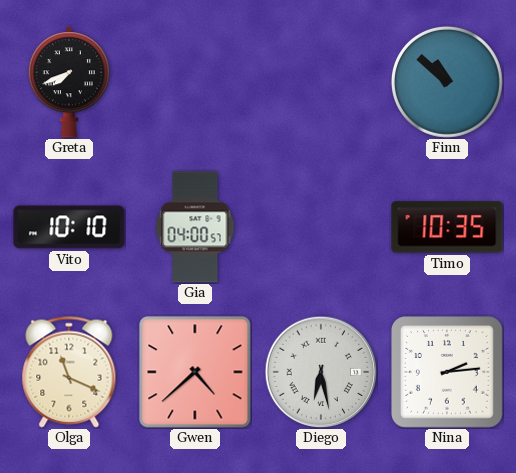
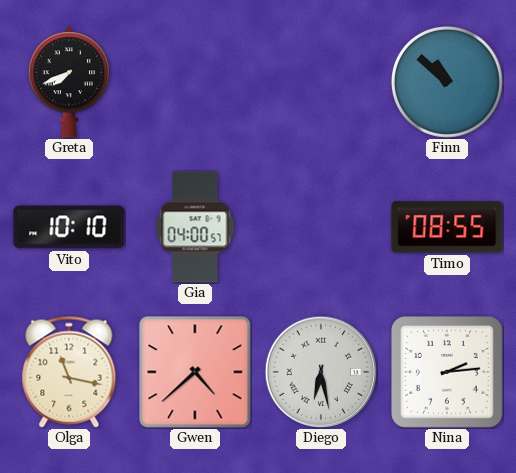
Timo: 10:35 -> 08:55 (447, 227)
Olga: 11:19 -> 11:17 (69, 372)
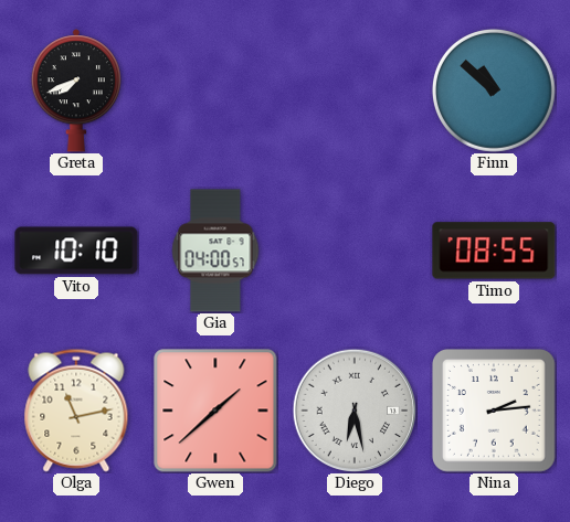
Olga: 11:17 -> 11:13 (76, 411)
Gwen: 4:38 -> 1:38 (215, 411)
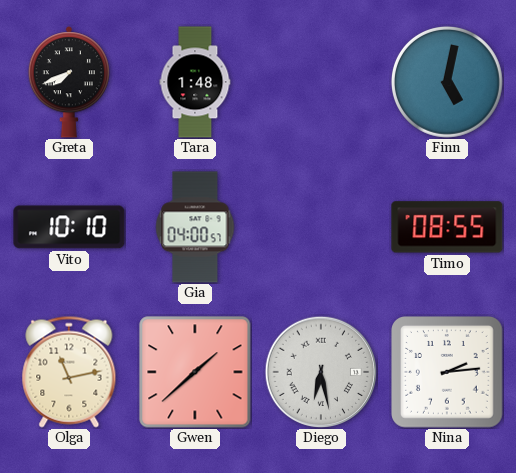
Tara: none -> 1:48 (195, 82)
Finn: 10:52 -> 5:02 (447, 82)
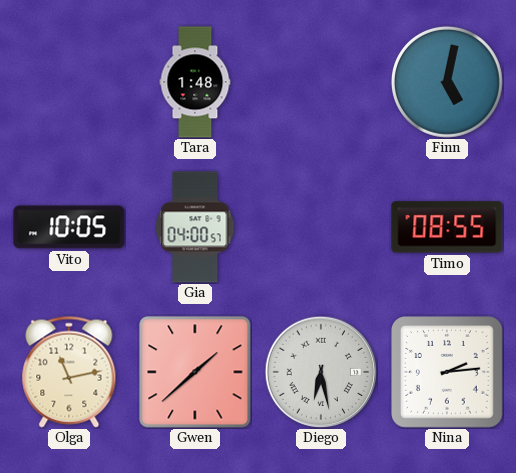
Greta: 7:41 -> none (69, 82)
Vito: 10:10 -> 10:05 (69, 227)
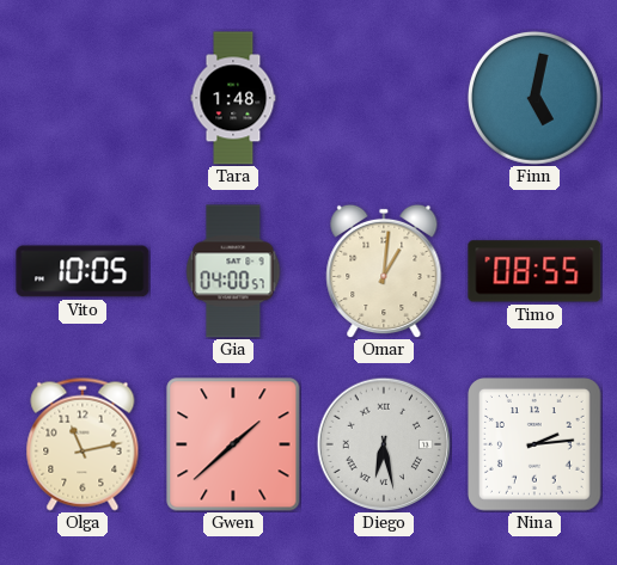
Omar: none -> 1:01 (384, 271)
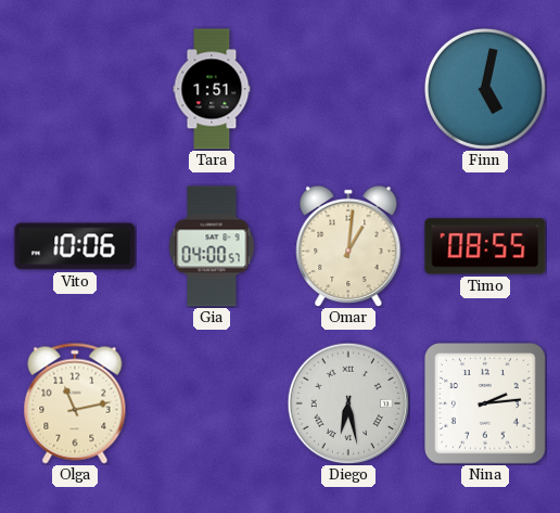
Tara: 1:48 -> 1:51 (212, 89)
Vito: 10:05 -> 10:06 (75, 246)
Gwen: 1:38 -> none (233, 444)
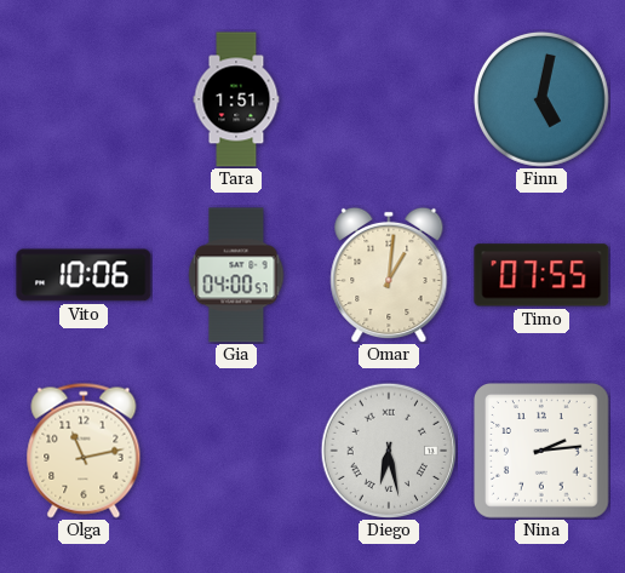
Timo: 08:55 -> 07:55 (541, 275)
